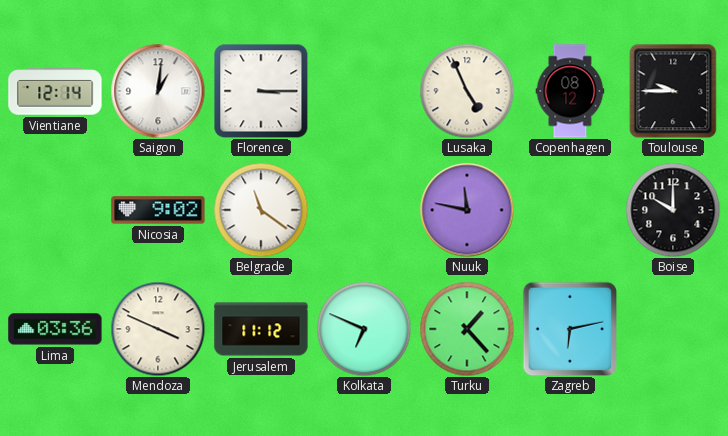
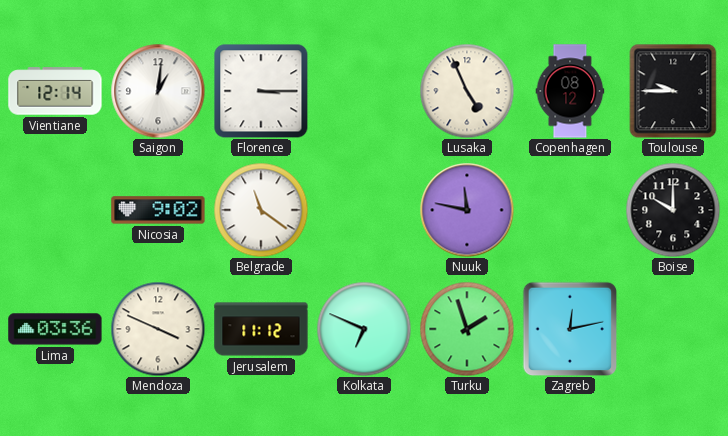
Turku: 1:23 -> 1:57 (467, 329)
Zagreb: 6:13 -> 12:13 (570, 329)
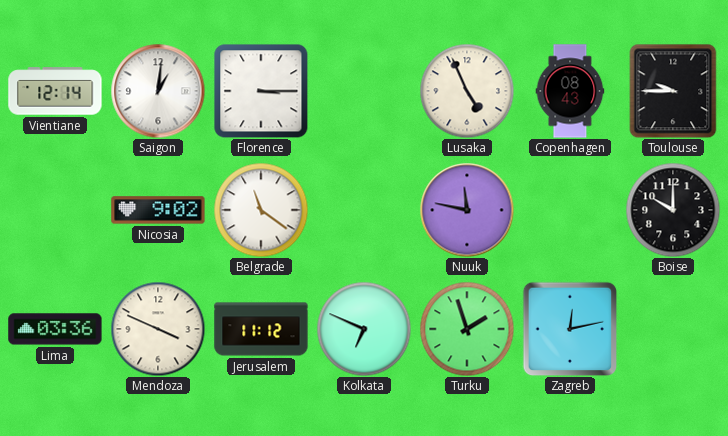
Copenhagen: 08:12 -> 08:43 (570, 91)
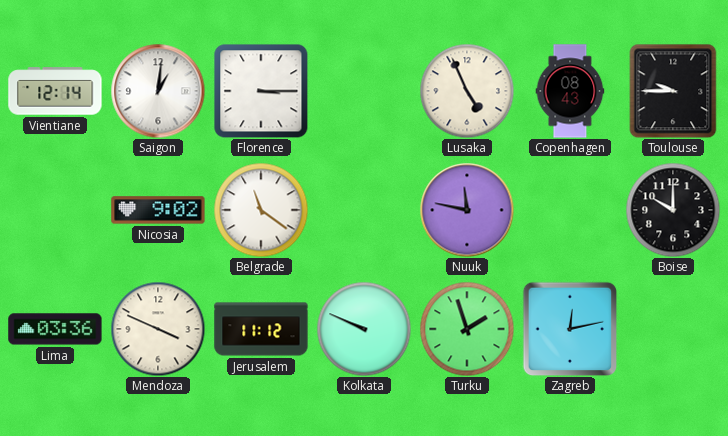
Kolkata: 6:49 -> 9:49 (364, 329)
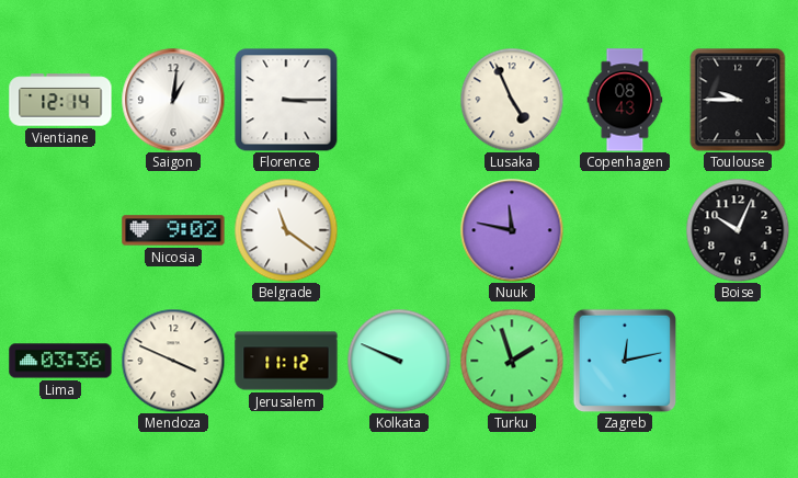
Boise: 10:00 -> 10:04 (738, 230)
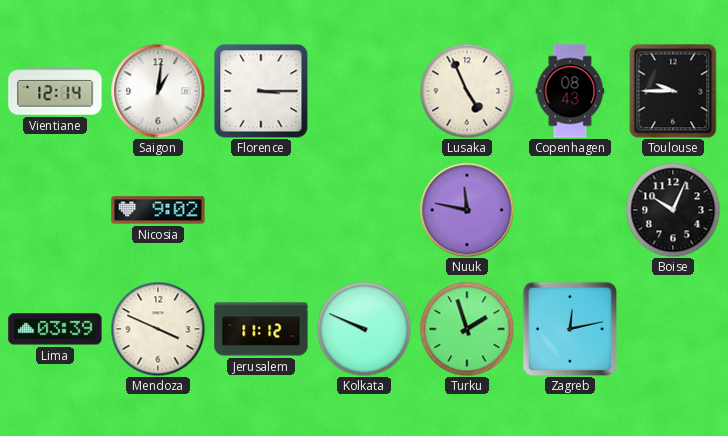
Belgrade: 11:21 -> none (286, 230)
Lima: 03:36 -> 03:39 (55, 329)
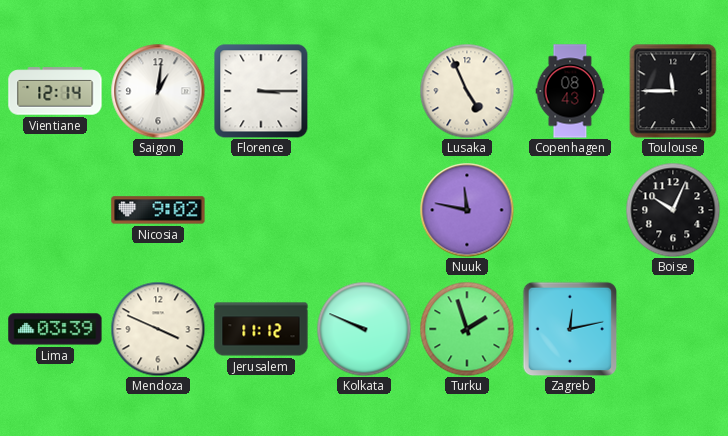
Toulouse: 9:45 -> 11:45 (673, 91)
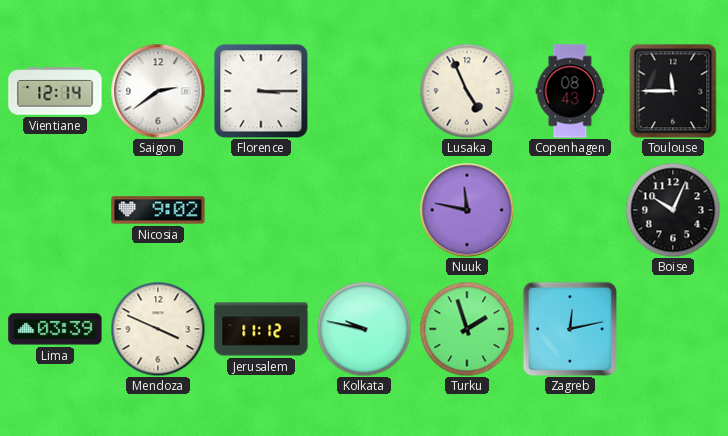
Saigon: 1:01 -> 2:39 (158, 91)
Kolkata: 9:49 -> 9:47 (364, 329)
